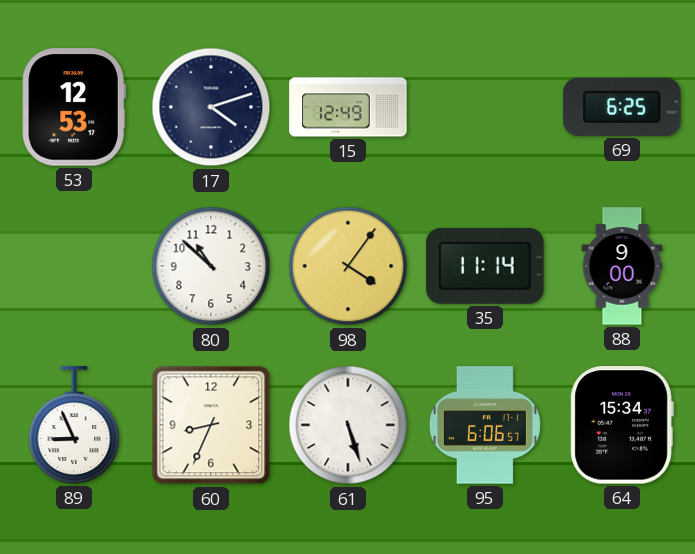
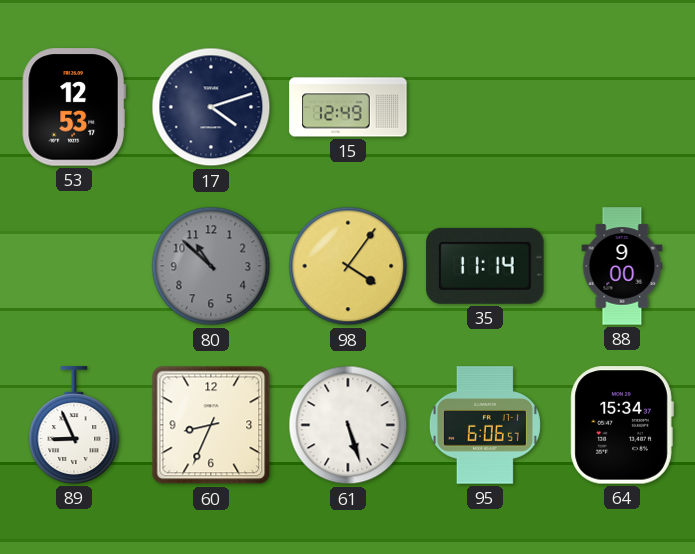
69: 6:25 -> none (622, 107)
80 dial: white -> grey (211, 266)
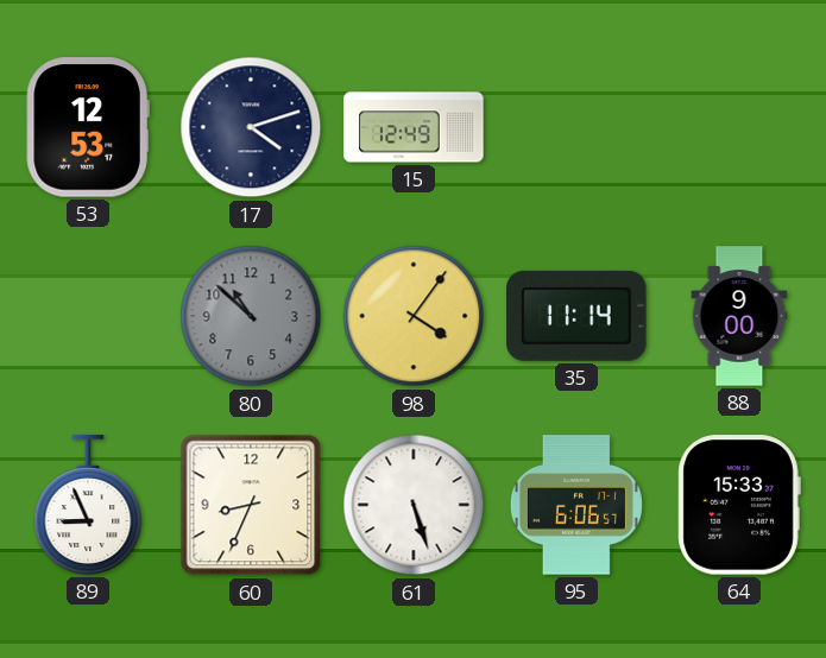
64: 15:34 -> 15:33 (739, 505)
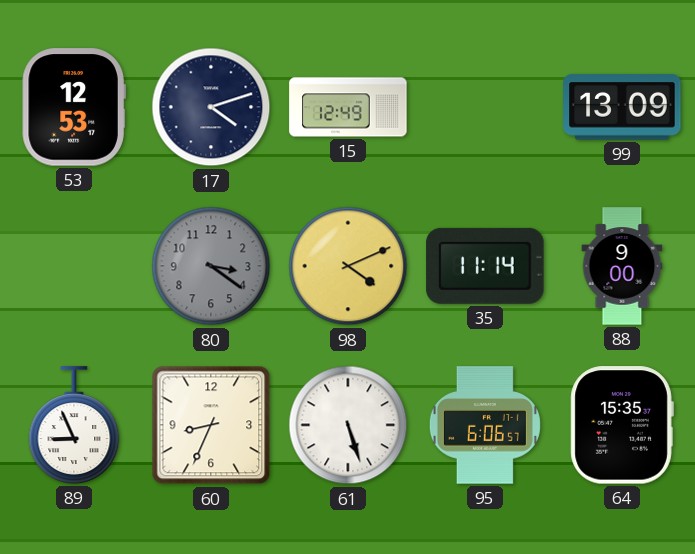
99: none -> 13:09 (622, 107)
80: 10:52 -> 3:21 (211, 266)
98: 4:06 -> 4:11 (348, 266)
64: 15:33 -> 15:35 (622, 425)
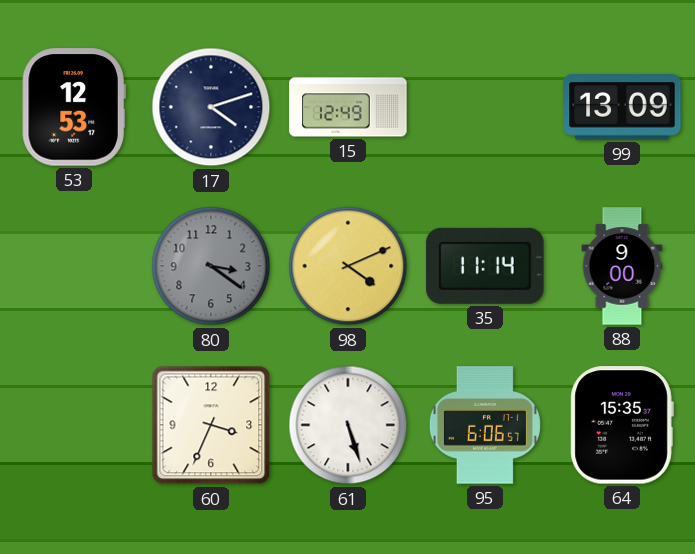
89: 8:56 -> none (74, 425)
60: 8:34 -> 3:34 (211, 425)
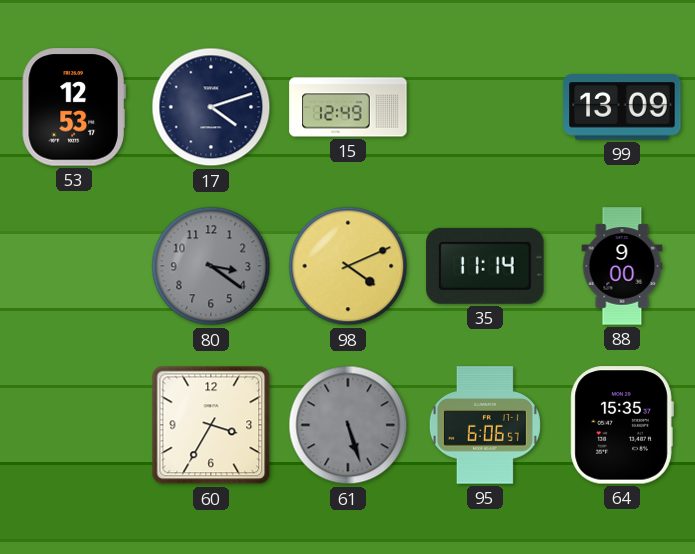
60: 3:34 -> 3:35 (211, 425)
61 dial: white -> grey (348, 425)
